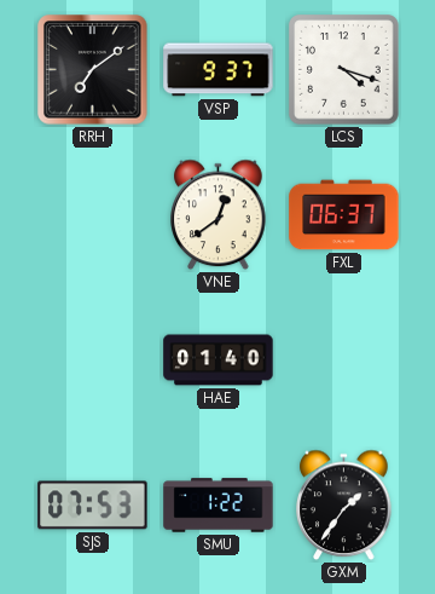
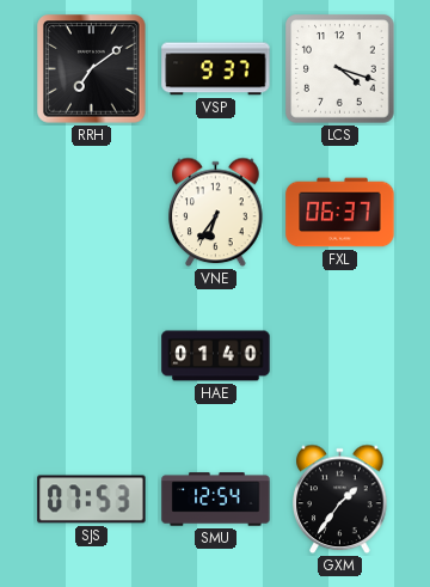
VNE: 12:39 -> 6:36 (216, 213)
SMU: 1:22 -> 12:54 (216, 500)
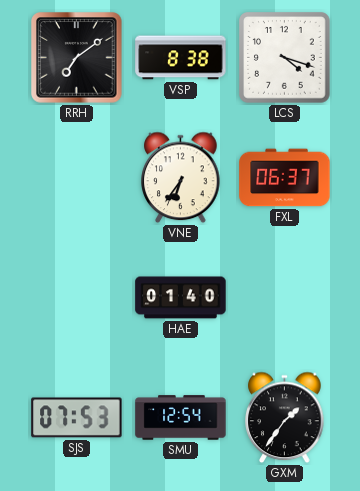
VSP: 9:37 -> 8:38 (181, 58)
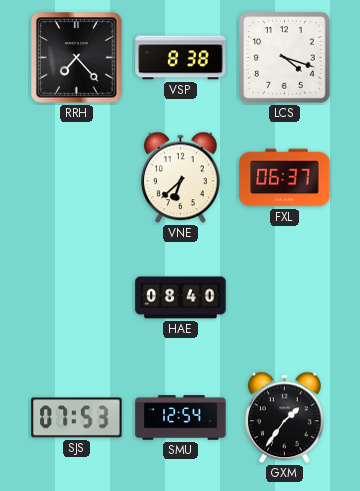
RRH: 7:09 -> 7:23 (77, 58)
VNE: 6:36 -> 6:38 (181, 178)
HAE: 01:40 -> 08:40 (181, 298)
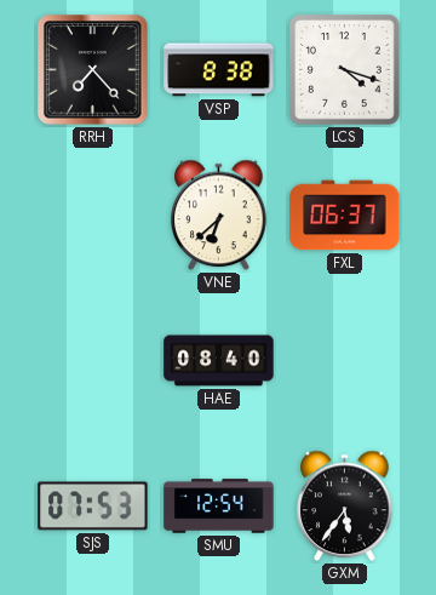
GXM: 1:36 -> 5:36 (345, 507)
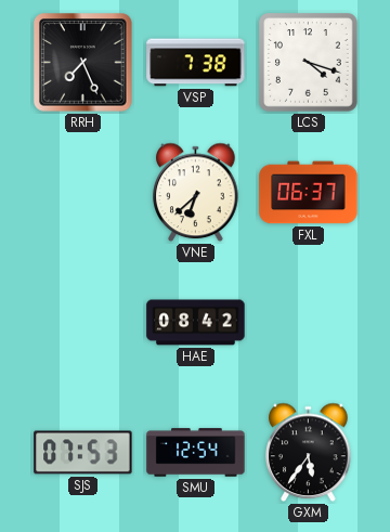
RRH: 7:23 -> 7:26 (83, 63)
VSP: 8:38 -> 7:38 (196, 63)
HAE: 08:40 -> 08:42 (196, 323)
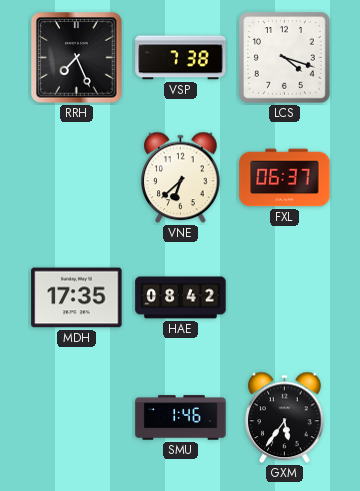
MDH: none -> 17:35 (77, 298)
SJS: 07:53 -> none (83, 453)
SMU: 12:54 -> 1:46 (181, 418)
